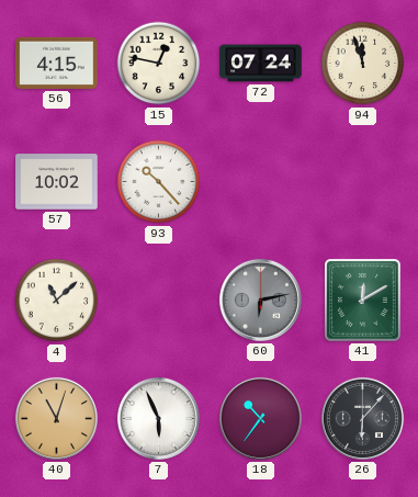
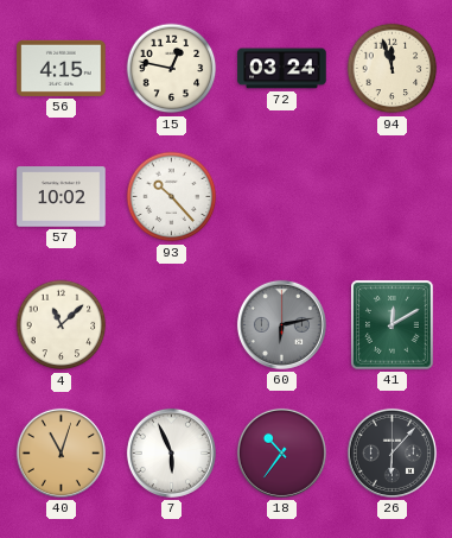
72: 07:24 -> 03:24 (282, 69)
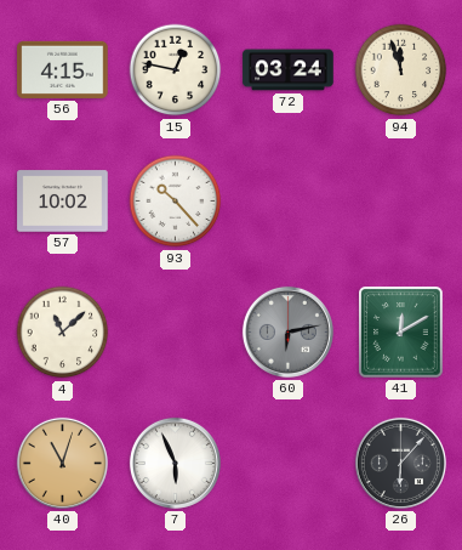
18: 10:36 -> none (281, 452)
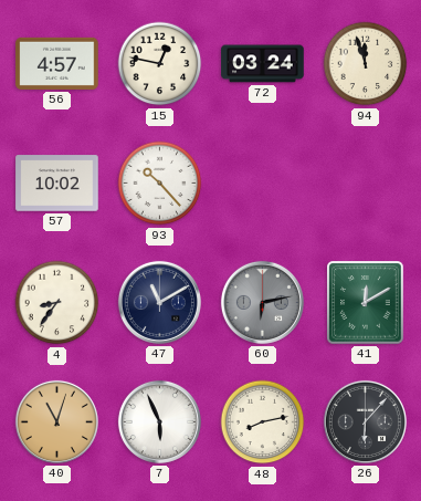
56: 4:15 -> 4:57 (57, 63)
4: 11:08 -> 8:36 (57, 303)
47: none -> 11:10 (159, 302)
48: none -> 8:13 (263, 422)
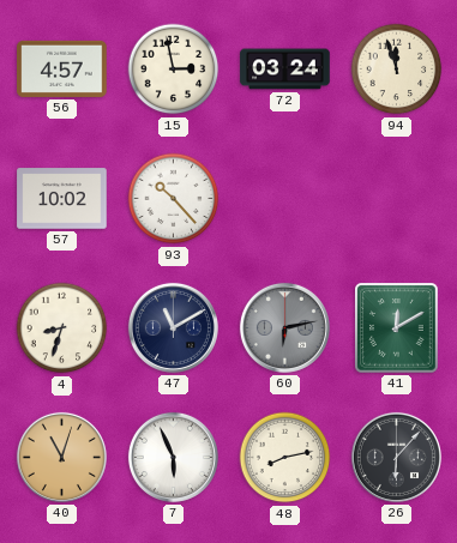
15: 12:47 -> 2:58 (174, 70)
4: 8:36 -> 8:33 (62, 328)
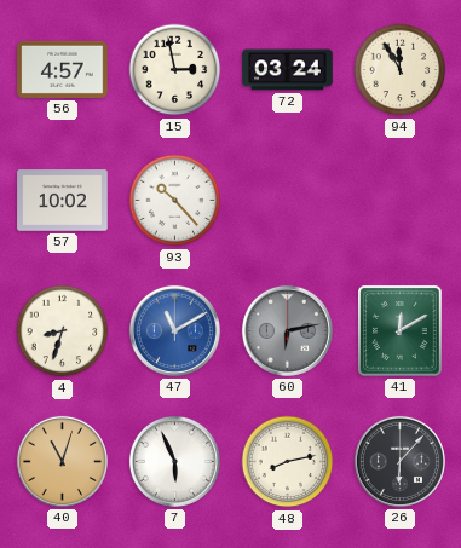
94: 11:57 -> 11:55 (401, 70)
47 dial: navy -> blue (174, 330)
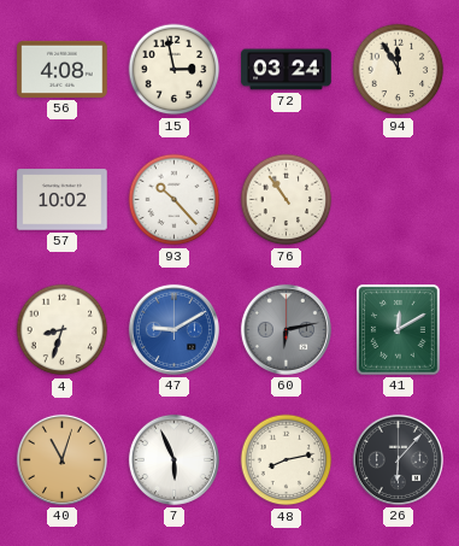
56: 4:57 -> 4:08 (63, 69)
76: none -> 10:54 (287, 200)
47: 11:10 -> 9:10 (173, 329)
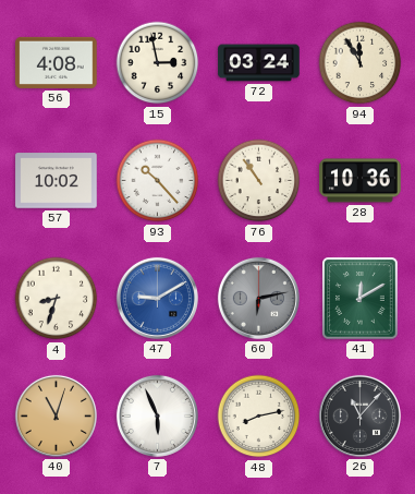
28: none -> 10:36 (361, 181)
26: 6:07 -> 11:07 (359, 415)
